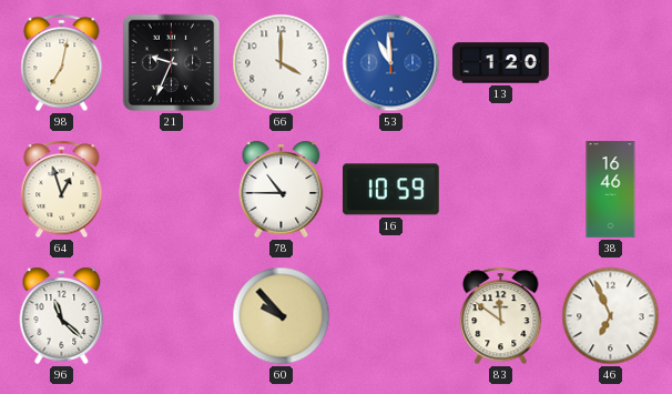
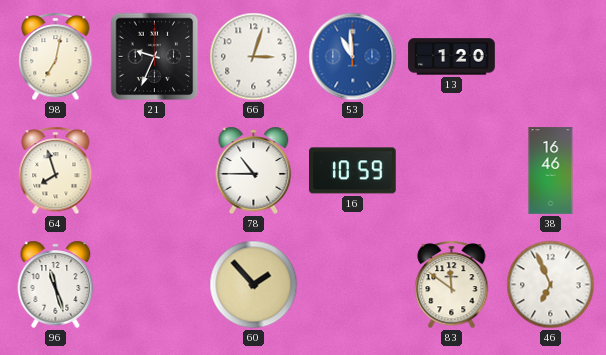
66: 4:00 -> 3:03 (254, 57)
64: 12:57 -> 7:57 (56, 171)
96: 11:22 -> 11:27 (56, 284)
60: 9:53 -> 1:53 (254, 285)
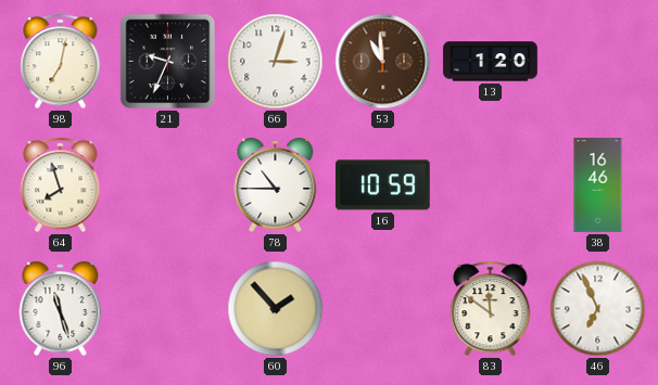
53 dial: blue -> brown (383, 62)
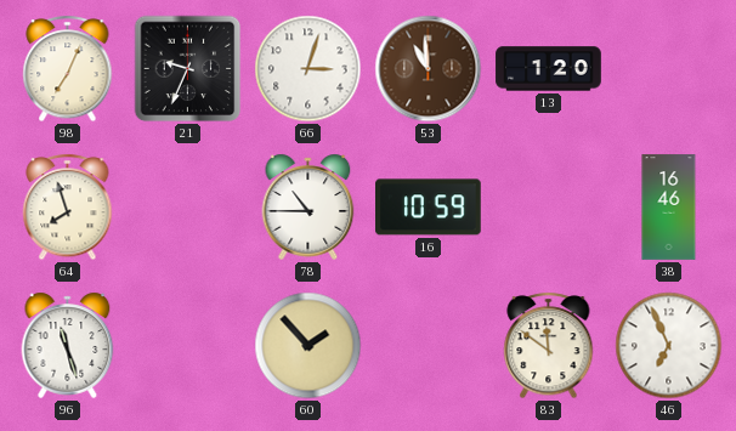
98: 7:02 -> 7:04 (68, 69)
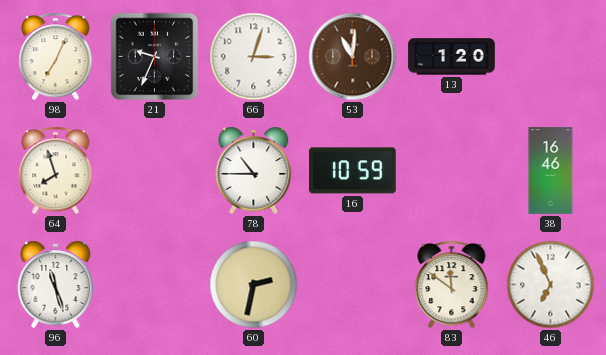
53: 10:59 -> 11:01 (353, 57)
60: 1:53 -> 2:32 (254, 285)
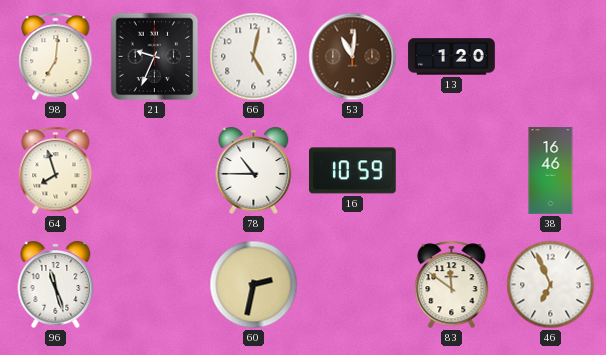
98: 7:04 -> 7:01 (56, 57)
66: 3:03 -> 5:02 (254, 57)
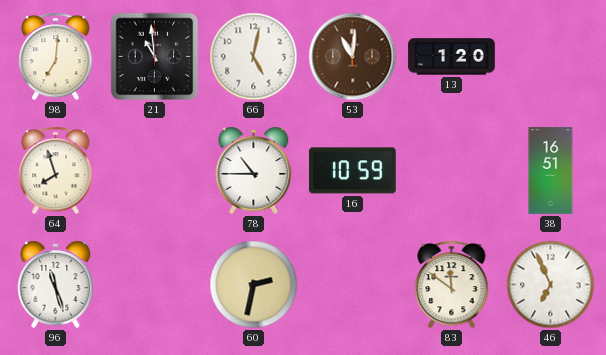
21: 9:34 -> 10:59 (155, 57)
38: 16:46 -> 16:51 (551, 171)
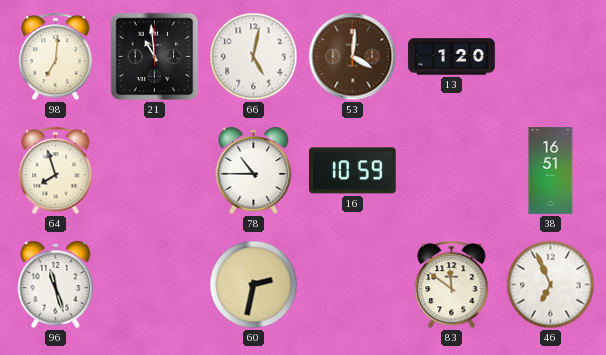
53: 11:01 -> 4:01 (353, 57)
